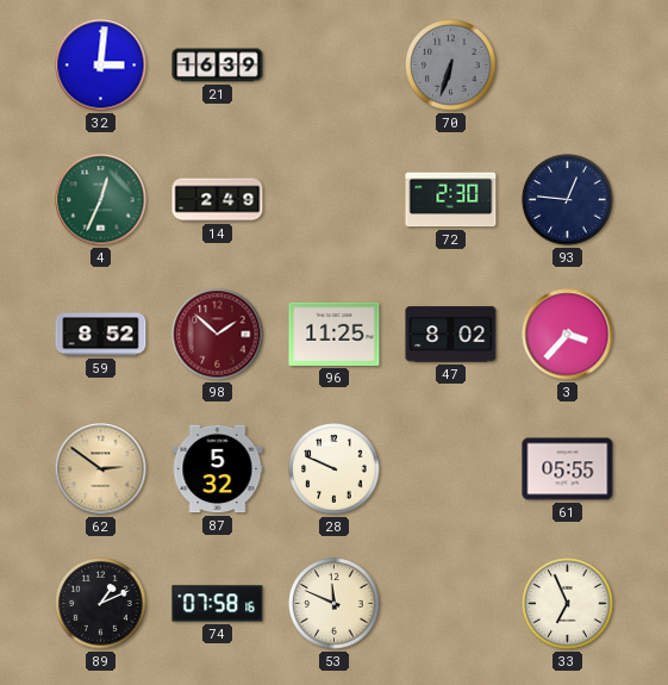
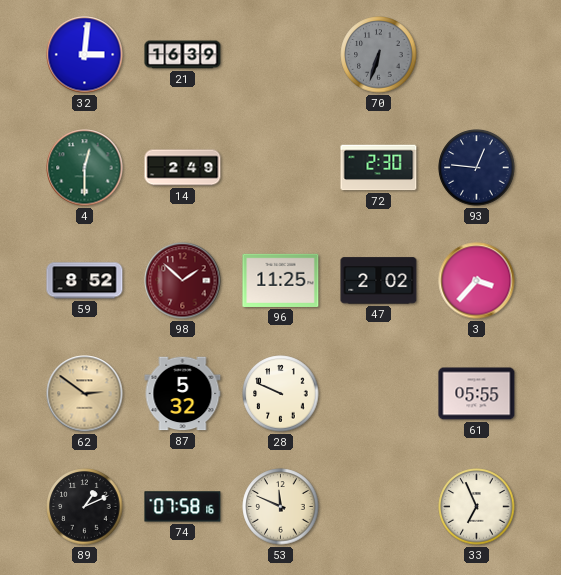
4: 12:34 -> 12:30 (85, 168)
47: 8:02 -> 2:02 (379, 281)
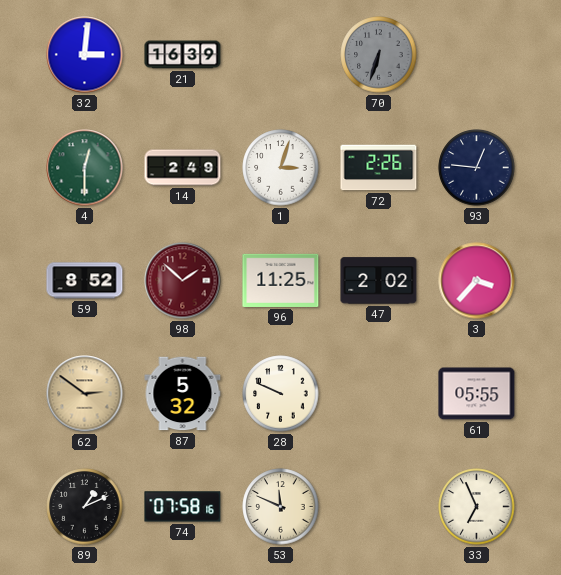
1: none -> 3:03 (281, 168)
72: 2:30 -> 2:26 (379, 168)
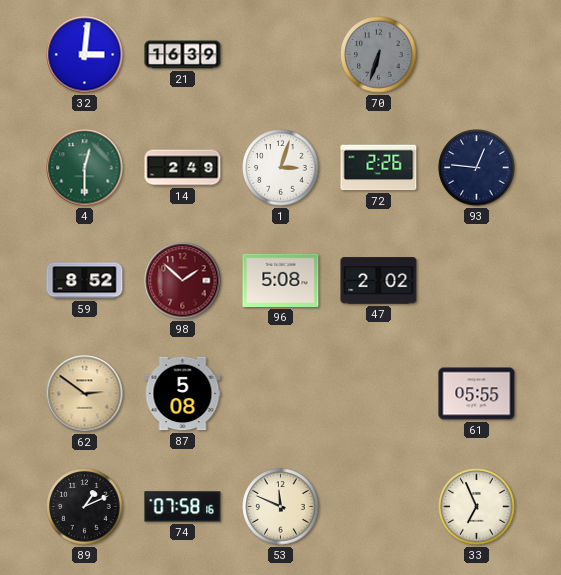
96: 11:25 -> 5:08 (281, 280)
3: 3:37 -> none (477, 281)
87: 5:32 -> 5:08 (183, 394)
28: 9:49 -> none (281, 394)
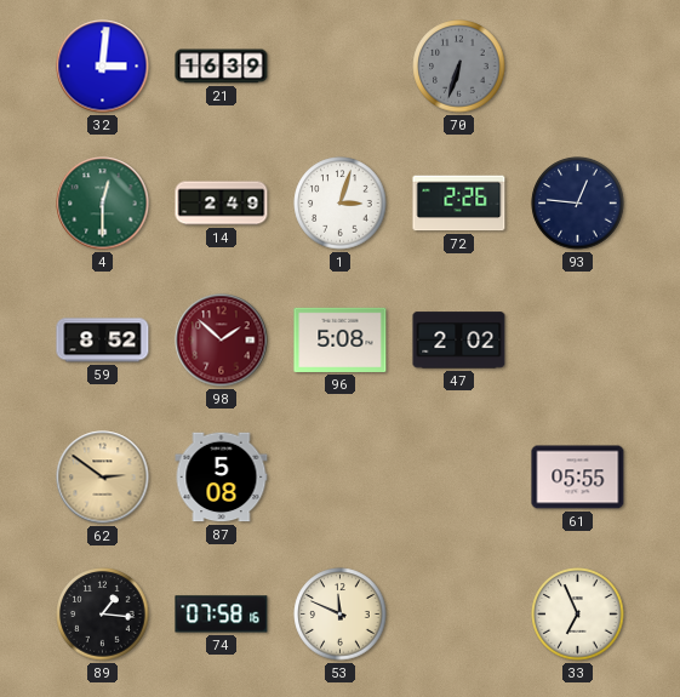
89: 1:11 -> 1:16 (103, 615)
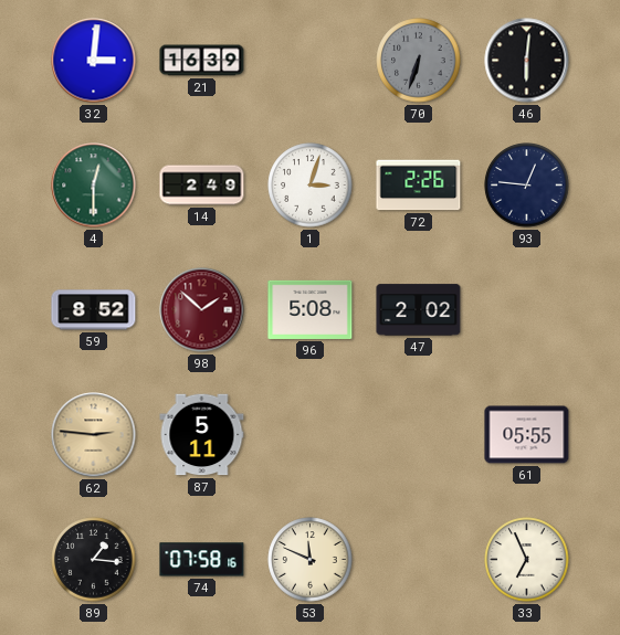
46: none -> 6:01 (527, 61)
62: 2:51 -> 2:46 (94, 435)
87: 5:08 -> 5:11 (202, 435)
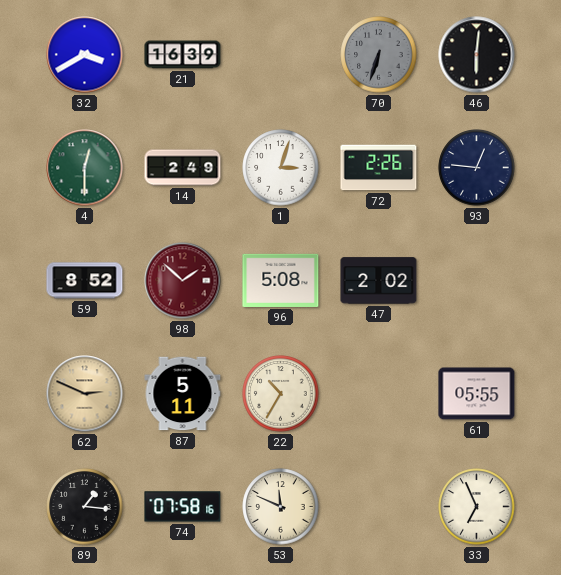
32: 3:01 -> 3:40 (85, 55)
62: 2:46 -> 2:49 (85, 394)
22: none -> 10:35 (281, 394)
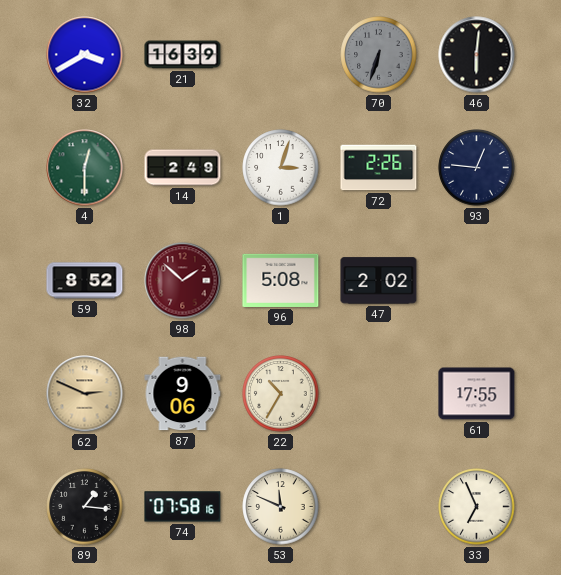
87: 5:11 -> 9:06 (183, 394)
61: 05:55 -> 17:55 (477, 394)
